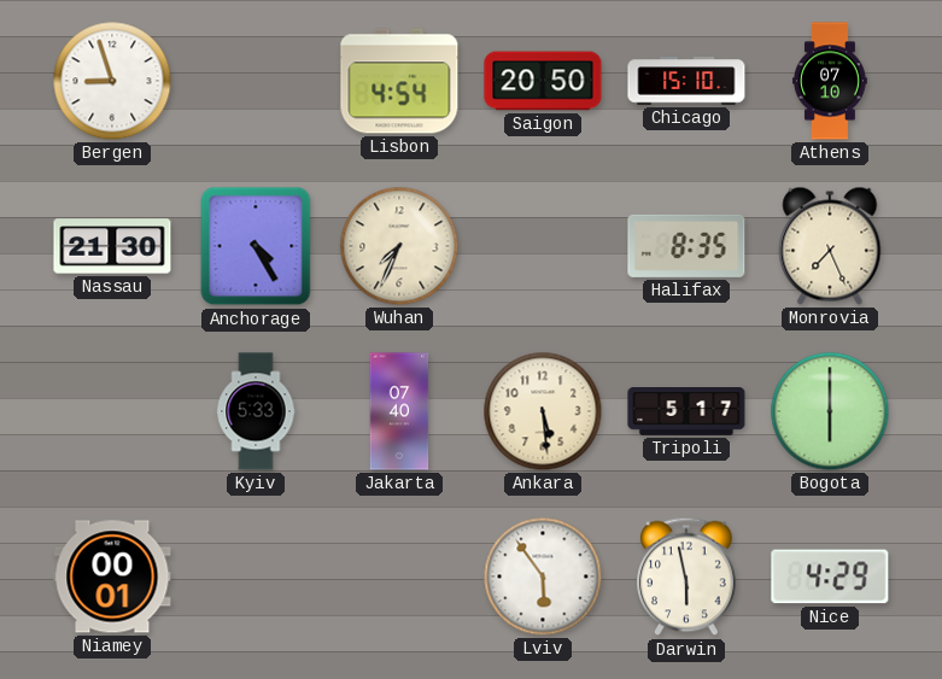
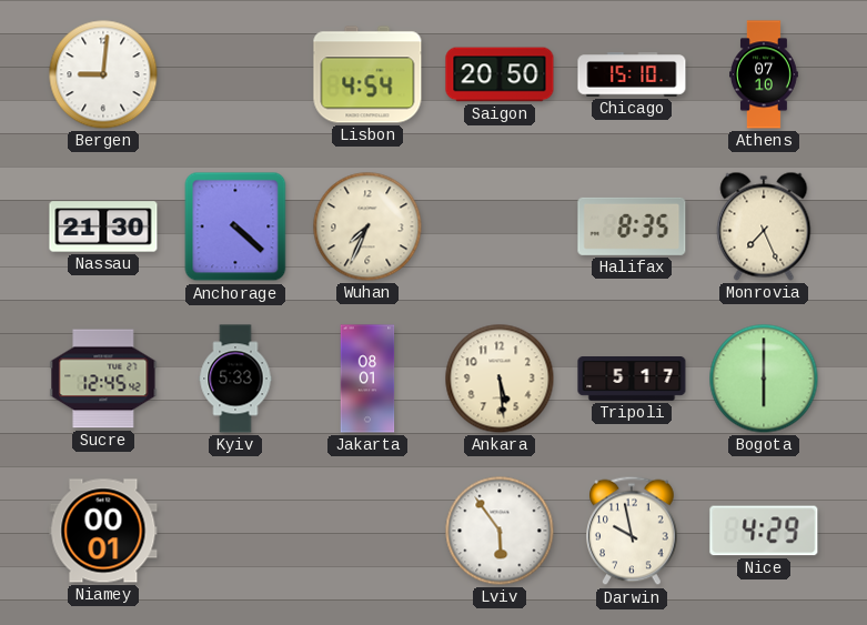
Bergen: 8:57 -> 9:01 (103, 74)
Anchorage: 4:25 -> 4:22 (235, 226)
Sucre: none -> 12:45 (103, 379)
Jakarta: 07:40 -> 08:01 (367, 379)
Darwin: 5:58 -> 9:58 (633, 531)
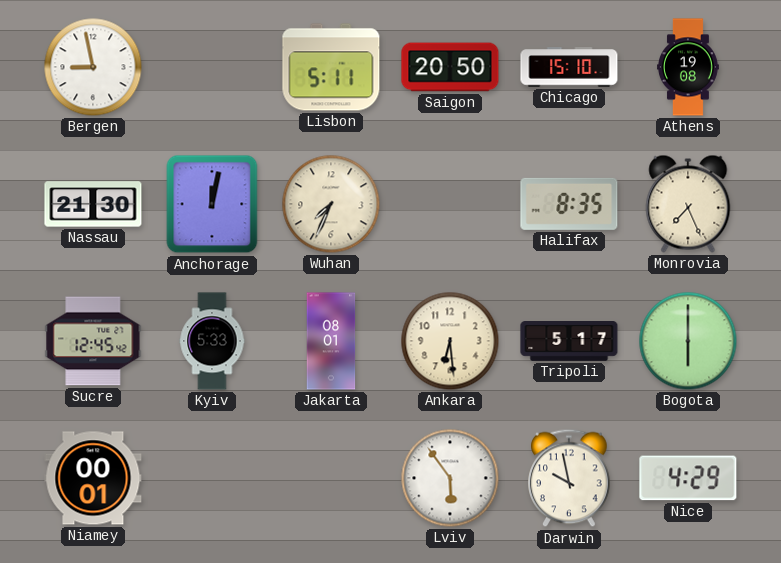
Bergen: 9:01 -> 8:58 (93, 67)
Lisbon: 4:54 -> 5:11 (331, 67)
Athens: 07:10 -> 19:08 (689, 67)
Anchorage: 4:22 -> 12:02 (212, 204)
Ankara: 5:29 -> 6:29 (450, 341)
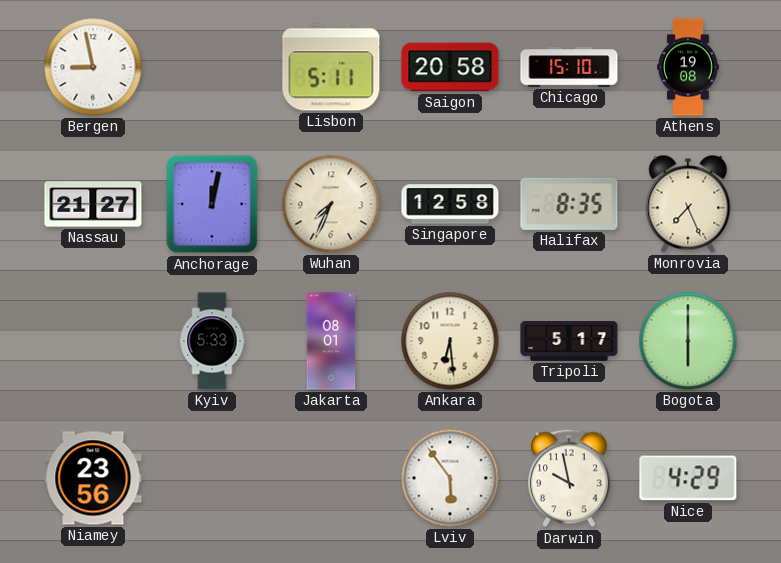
Saigon: 20:50 -> 20:58 (450, 67)
Nassau: 21:30 -> 21:27 (93, 204)
Singapore: none -> 12:58 (450, 204)
Sucre: 12:45 -> none (93, 341)
Niamey: 00:01 -> 23:56 (93, 478)
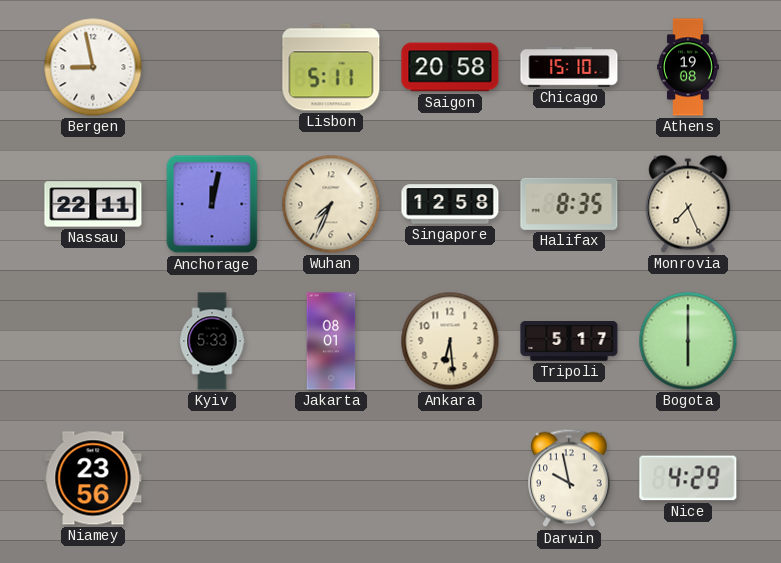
Nassau: 21:27 -> 22:11 (93, 204)
Lviv: 5:54 -> none (450, 478)
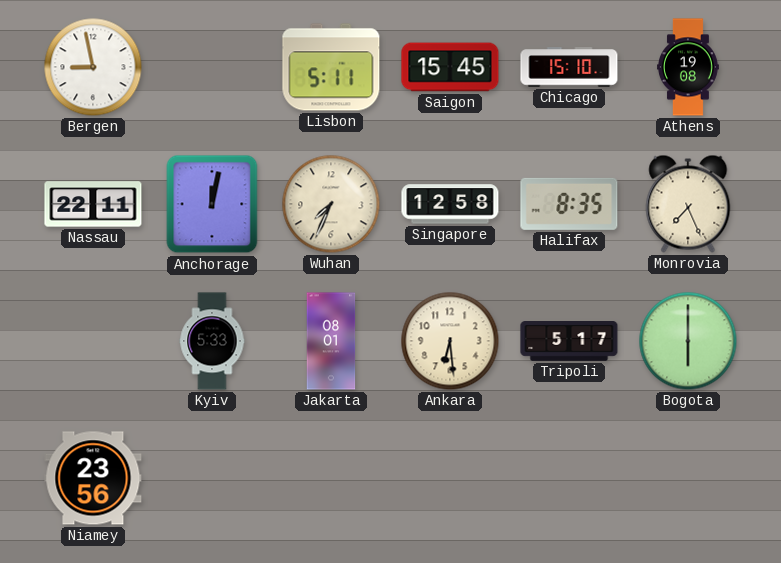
Saigon: 20:58 -> 15:45 (450, 67)
Darwin: 9:58 -> none (570, 478)
Nice: 4:29 -> none (688, 478)
